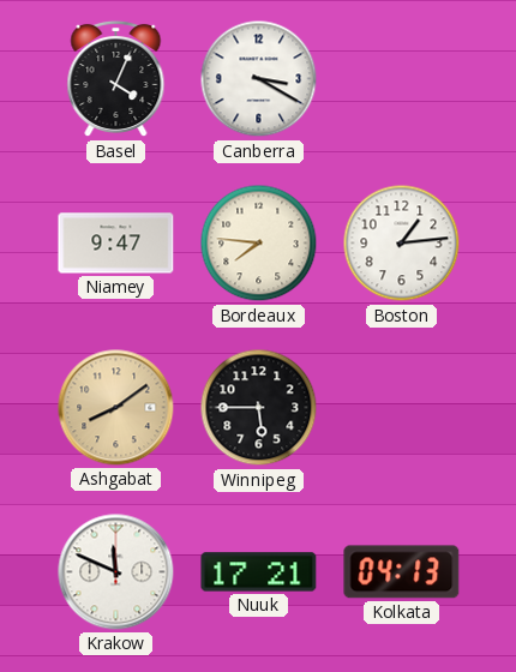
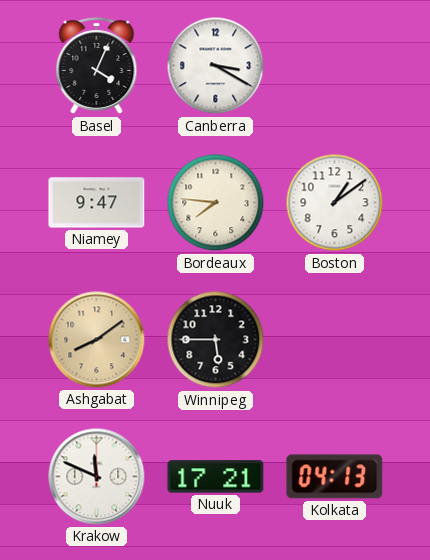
Boston: 1:14 -> 1:09 (335, 203)
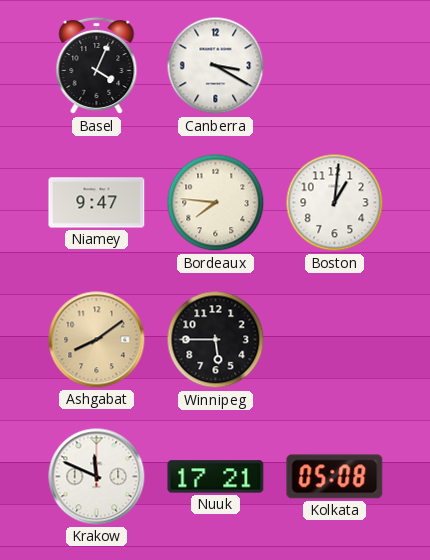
Boston: 1:09 -> 1:01 (335, 203)
Kolkata: 04:13 -> 05:08 (335, 477)
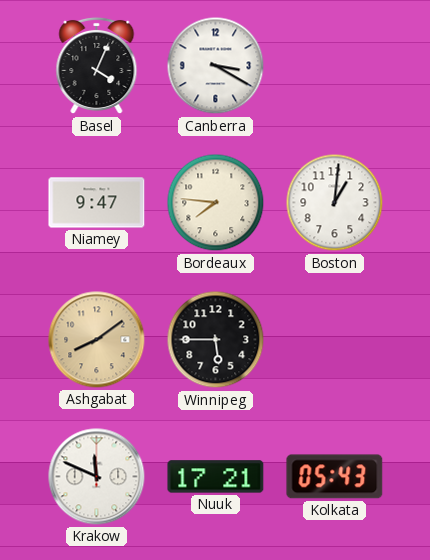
Kolkata: 05:08 -> 05:43 (335, 477)
